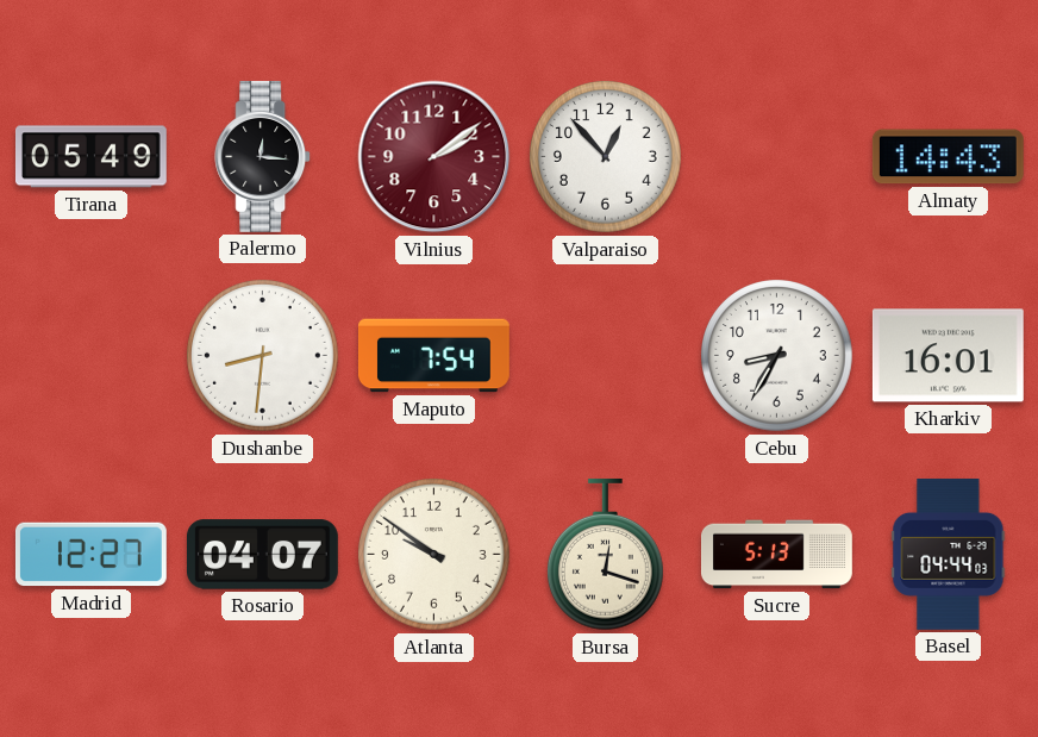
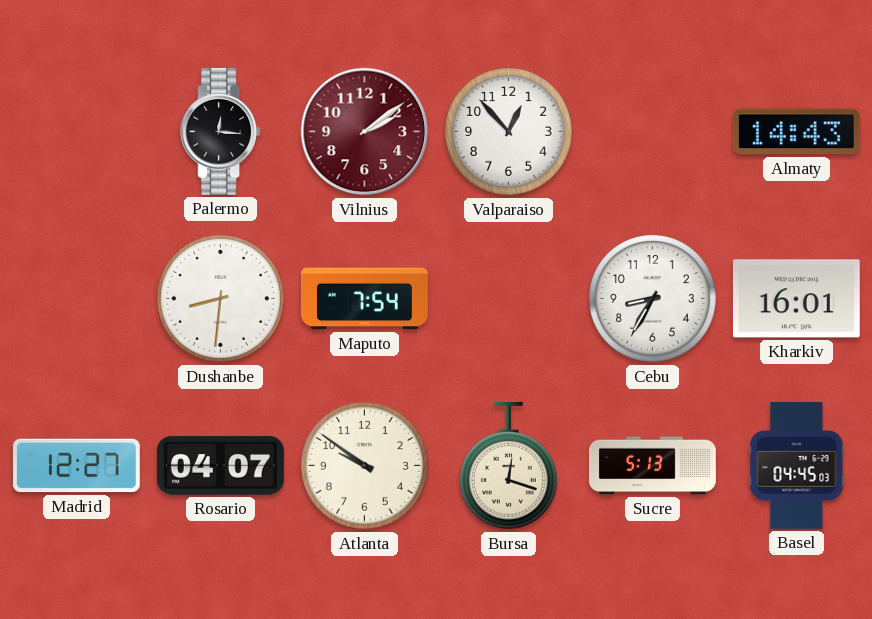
Tirana: 05:49 -> none (90, 157)
Basel: 04:44 -> 04:45 (797, 465)
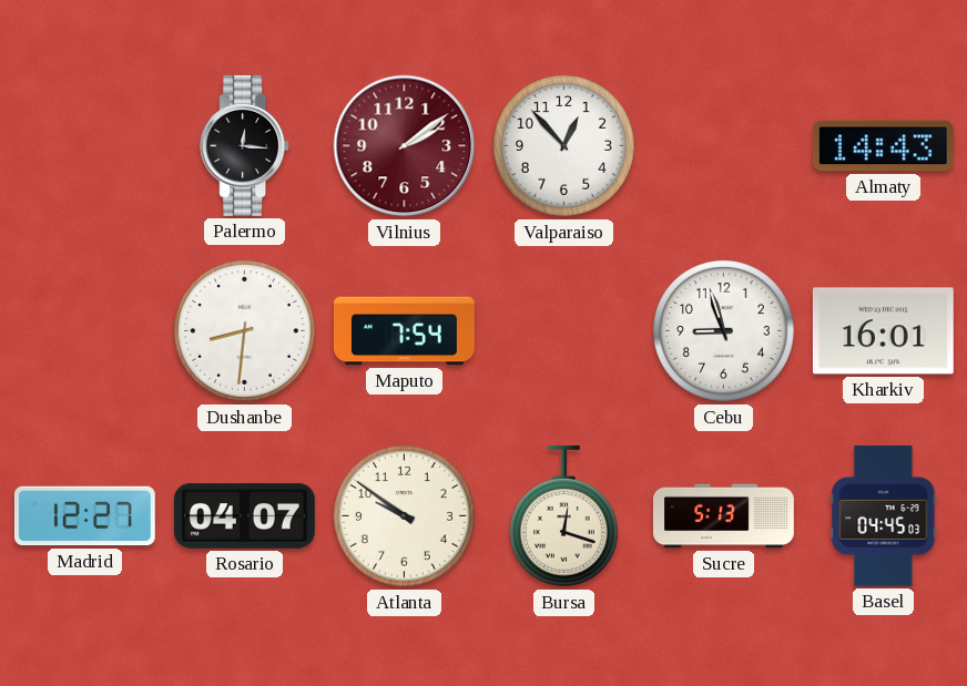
Cebu: 8:35 -> 8:57 (724, 331)
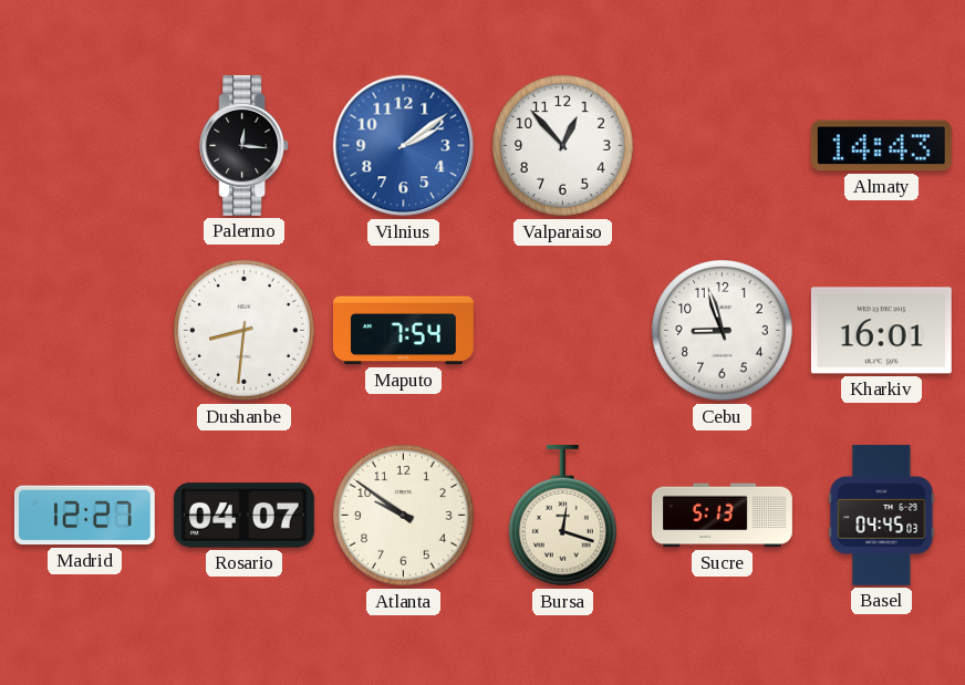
Vilnius dial: burgundy -> blue (404, 146)
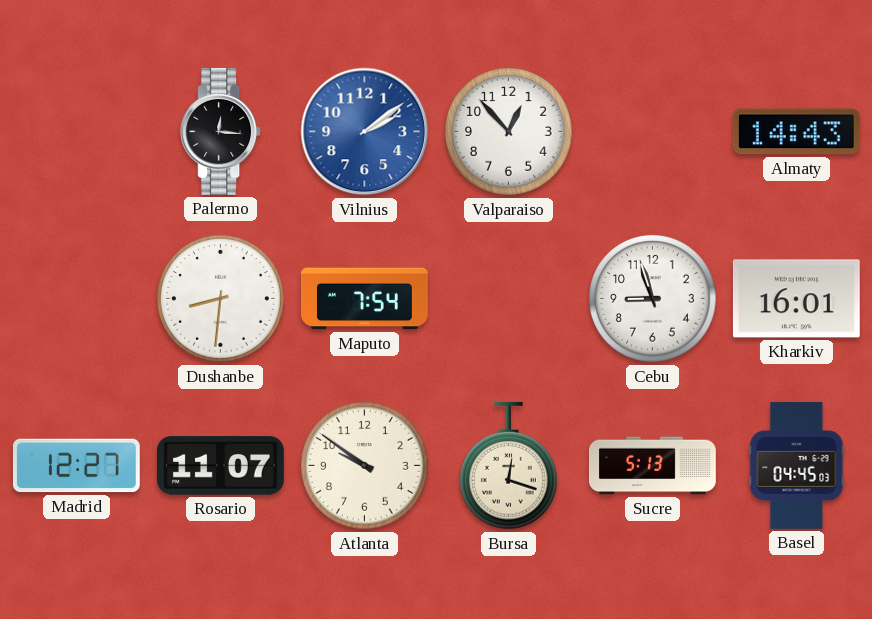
Rosario: 04:07 -> 11:07 (220, 466)
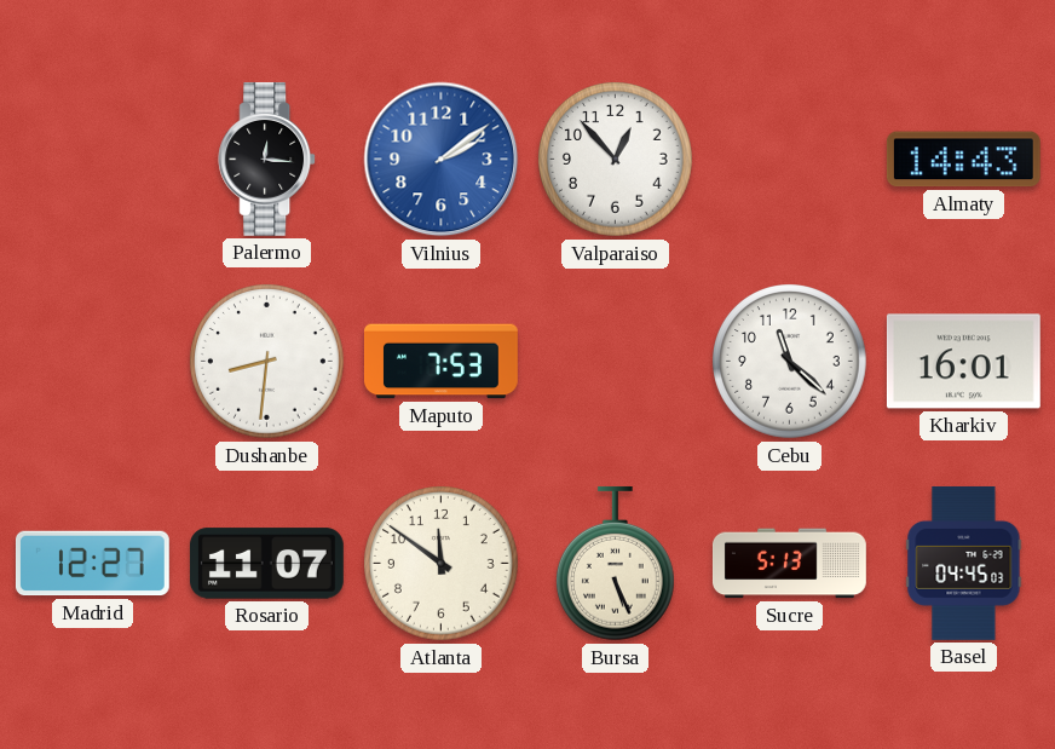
Maputo: 7:54 -> 7:53 (440, 362)
Cebu: 8:57 -> 11:22 (790, 362)
Atlanta: 9:51 -> 11:51 (442, 564)
Bursa: 12:18 -> 5:26 (615, 564)
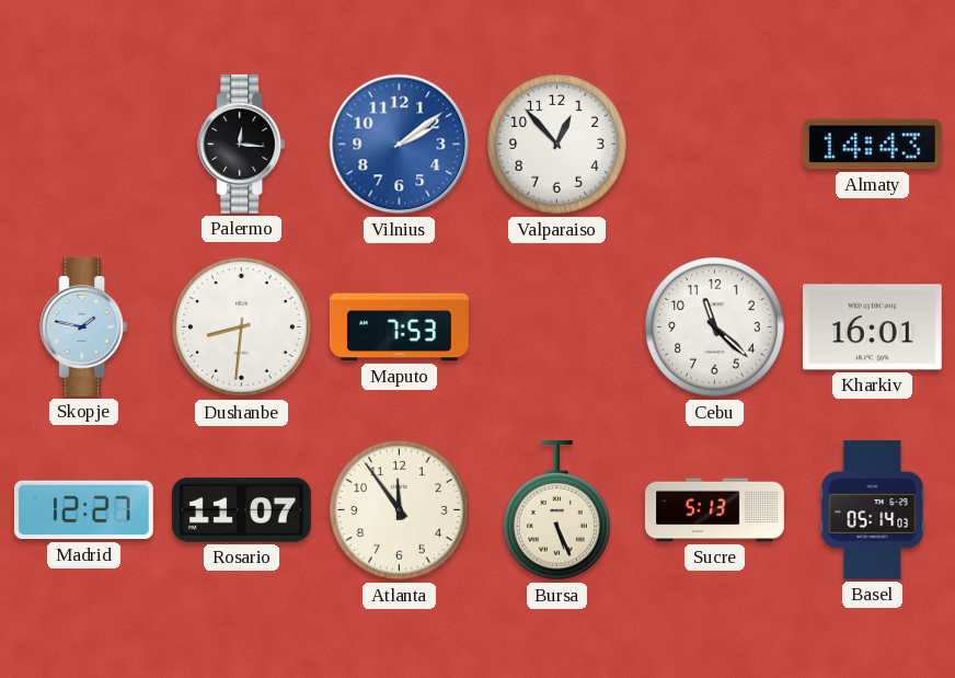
Skopje: none -> 1:47 (84, 326)
Atlanta: 11:51 -> 11:54 (400, 510)
Basel: 04:45 -> 05:14 (873, 509)
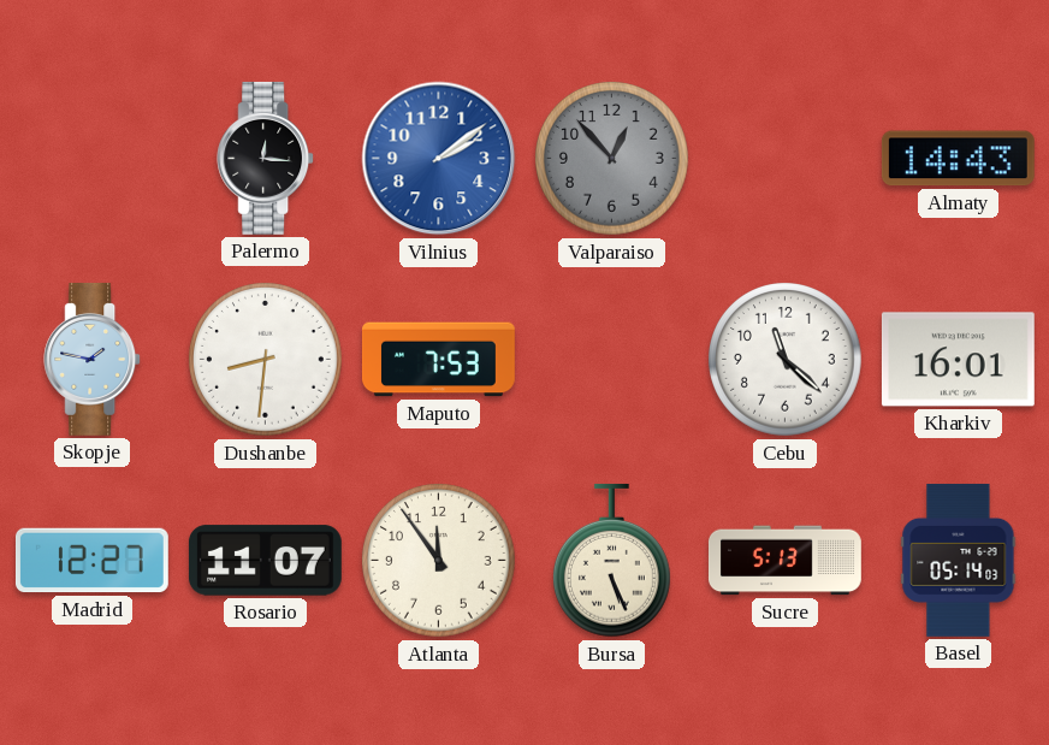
Valparaiso dial: white -> grey (612, 159)
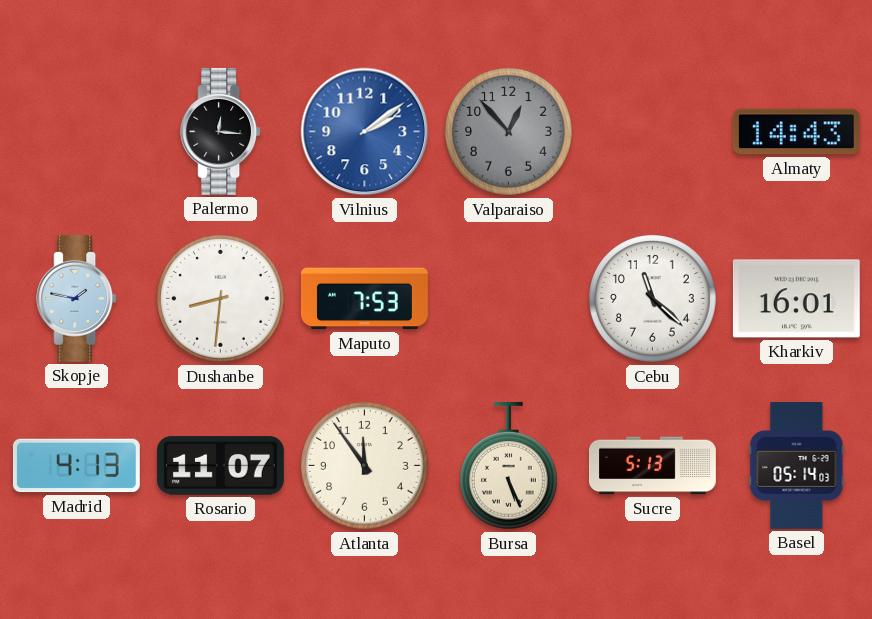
Madrid: 12:27 -> 4:13 (76, 466)
